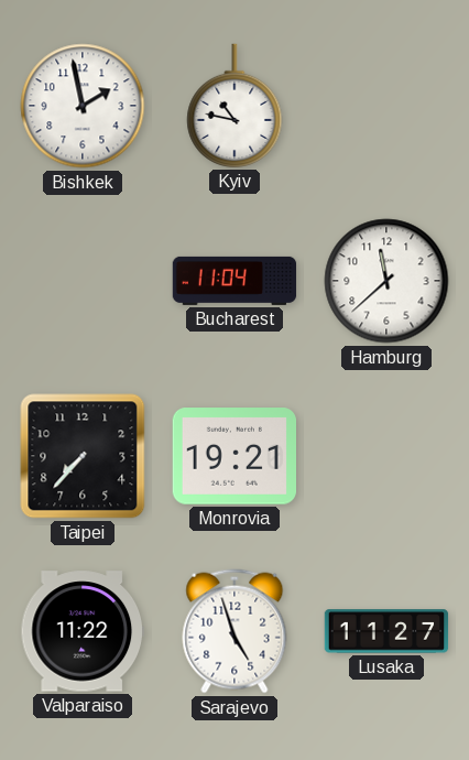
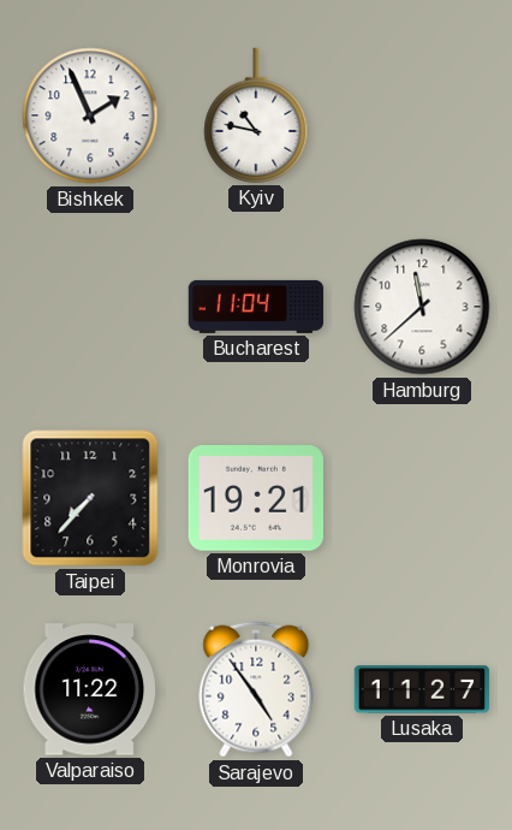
Bishkek: 1:58 -> 1:56 (90, 115)
Sarajevo: 4:57 -> 4:54 (256, 689)
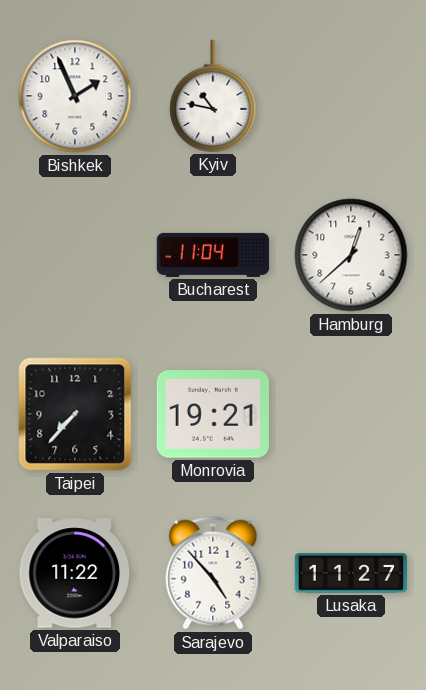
Hamburg: 11:38 -> 12:38 (351, 255)
Sarajevo: 4:54 -> 4:53 (213, 573)
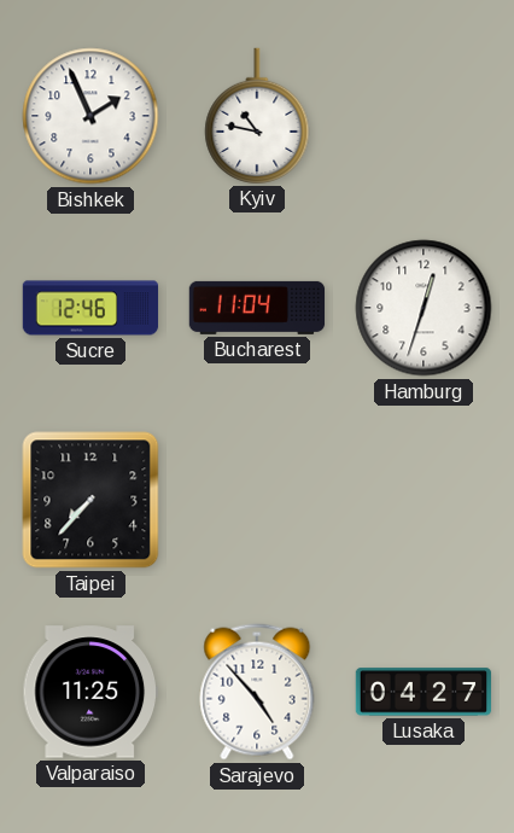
Sucre: none -> 12:46 (90, 308)
Hamburg: 12:38 -> 12:33 (424, 308)
Monrovia: 19:21 -> none (212, 414)
Valparaiso: 11:22 -> 11:25 (89, 692)
Lusaka: 11:27 -> 04:27 (424, 692)
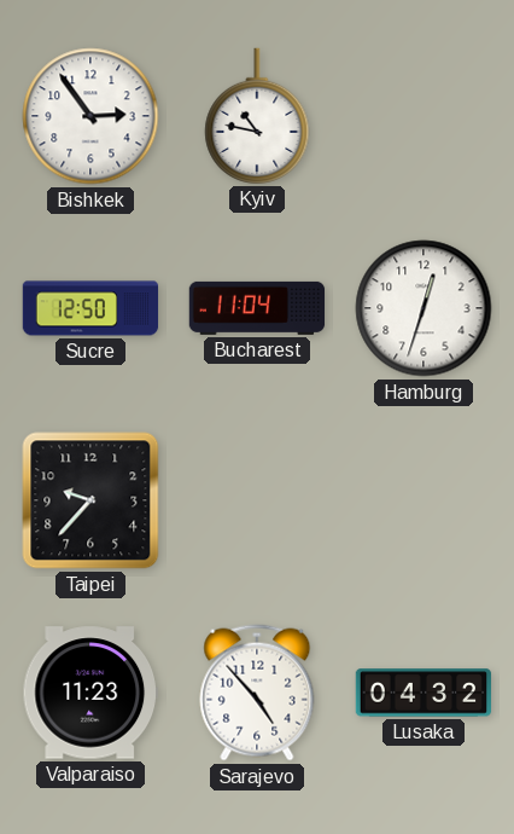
Bishkek: 1:56 -> 2:54 (90, 116)
Sucre: 12:46 -> 12:50 (90, 308)
Taipei: 7:37 -> 9:37 (90, 500)
Valparaiso: 11:25 -> 11:23 (89, 693)
Lusaka: 04:27 -> 04:32 (424, 693)
